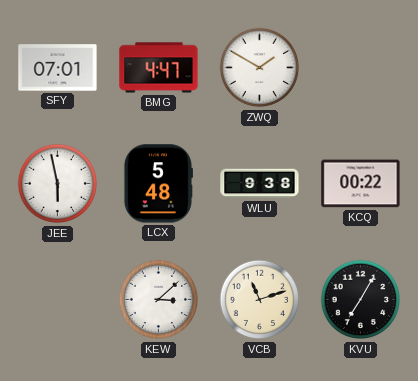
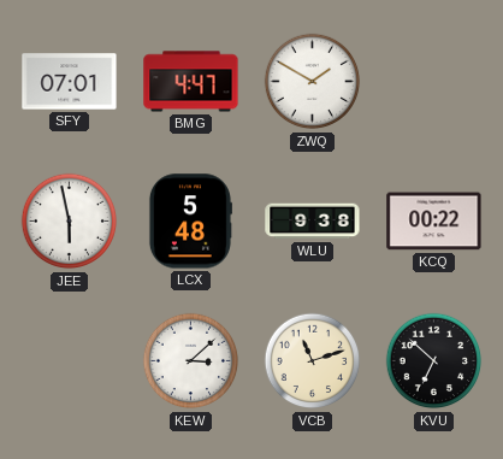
KVU: 7:05 -> 6:52 (434, 361)
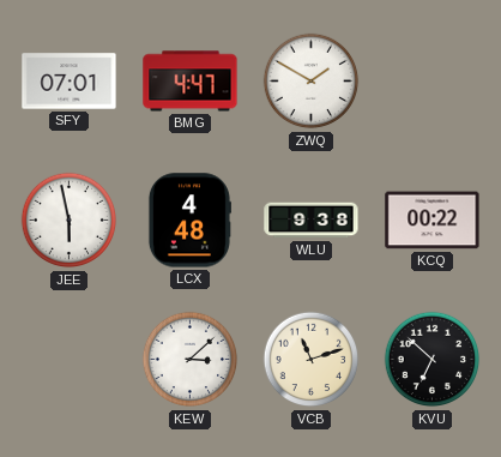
LCX: 5:48 -> 4:48 (189, 221)
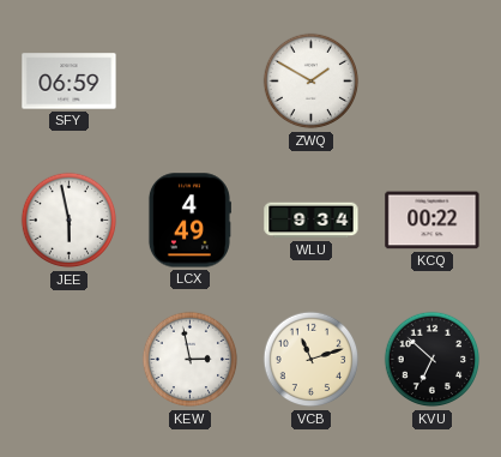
SFY: 07:01 -> 06:59 (70, 82)
BMG: 4:47 -> none (191, 82)
LCX: 4:48 -> 4:49 (189, 221)
WLU: 9:38 -> 9:34 (312, 221)
KEW: 3:08 -> 2:58 (191, 360)
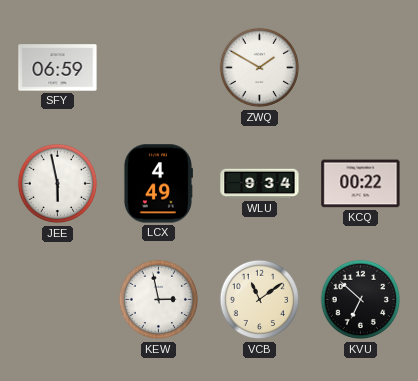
VCB: 11:12 -> 11:09 (260, 300)
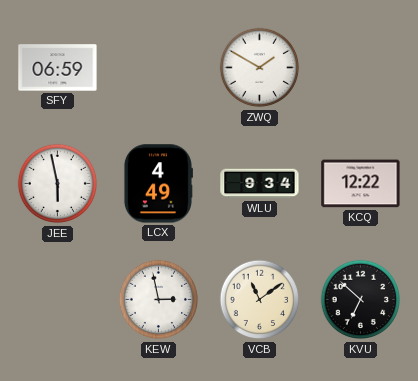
KCQ: 00:22 -> 12:22 (361, 184)
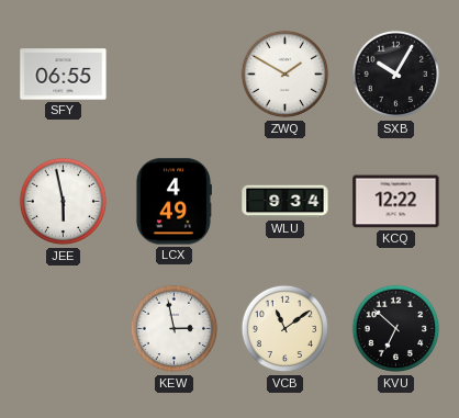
SFY: 06:59 -> 06:55 (64, 75)
SXB: none -> 10:05 (396, 75)
